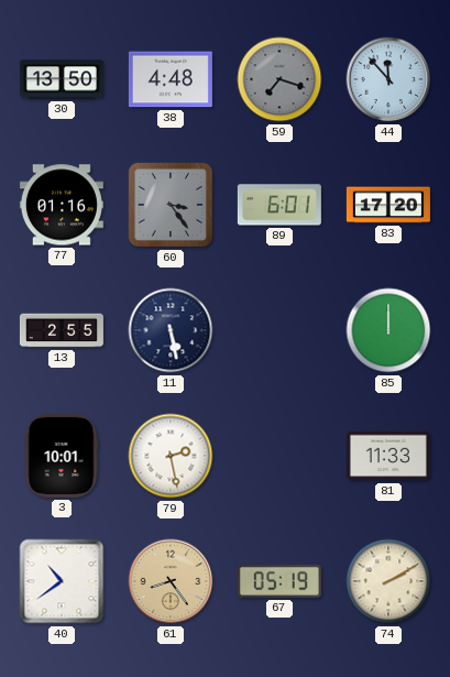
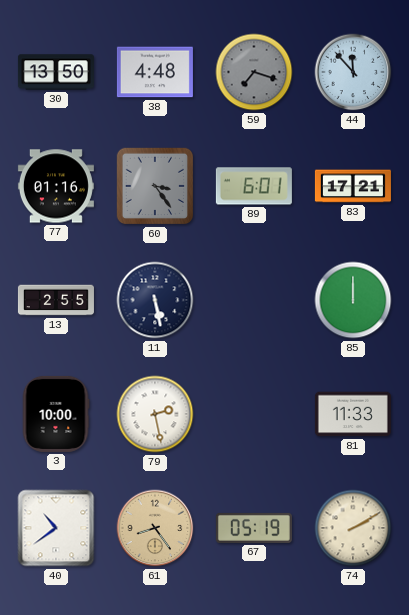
83: 17:20 -> 17:21 (353, 186)
3: 10:01 -> 10:00 (56, 414)
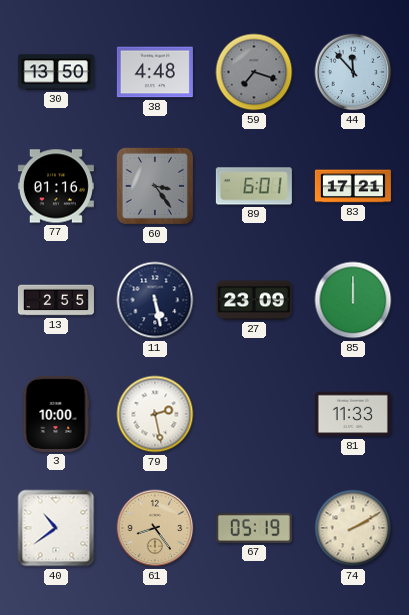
27: none -> 23:09 (254, 300)
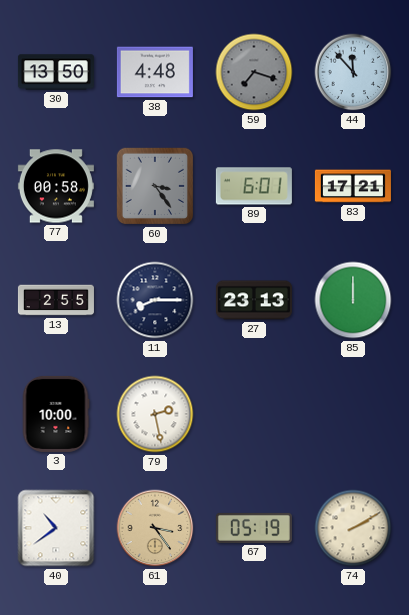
77: 01:16 -> 00:58 (56, 186)
11: 5:28 -> 8:15 (155, 300)
27: 23:09 -> 23:13 (254, 300)
81: 11:33 -> none (353, 414)
61: 8:24 -> 3:24 (155, 528)
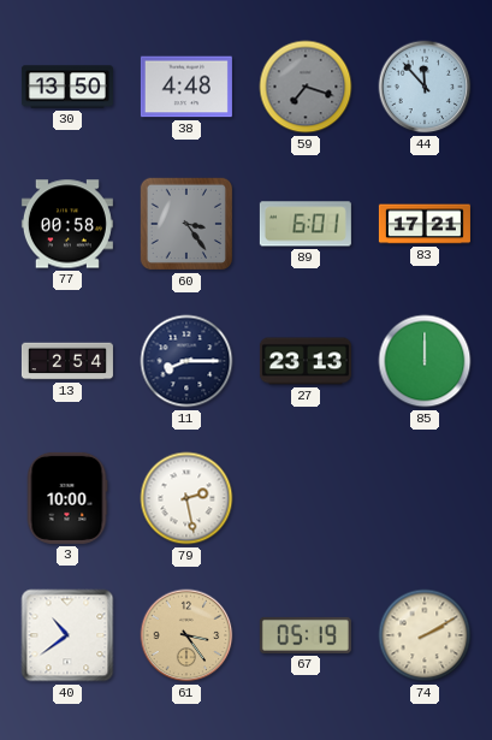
13: 2:55 -> 2:54 (67, 361)
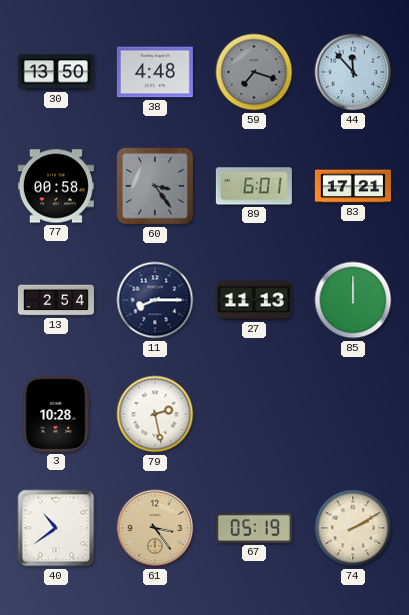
27: 23:13 -> 11:13 (254, 300)
3: 10:00 -> 10:28 (56, 414)
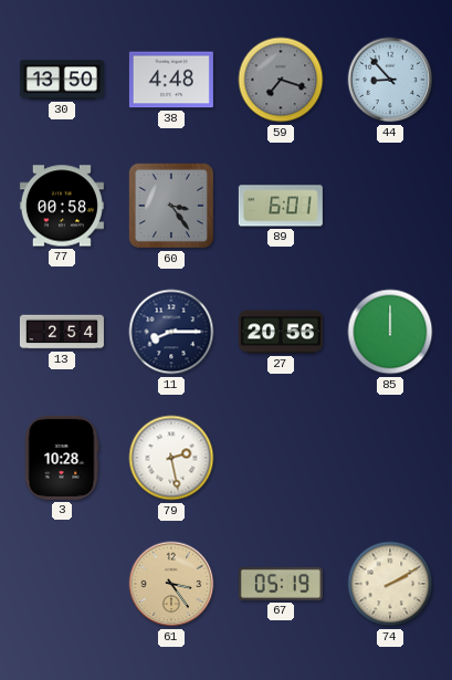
44: 11:53 -> 8:53 (390, 80)
83: 17:21 -> none (353, 186)
27: 11:13 -> 20:56 (281, 332)
40: 10:39 -> none (56, 528)
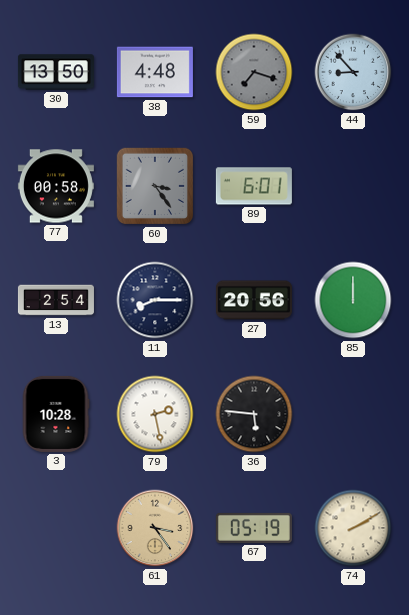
36: none -> 5:46 (254, 414)
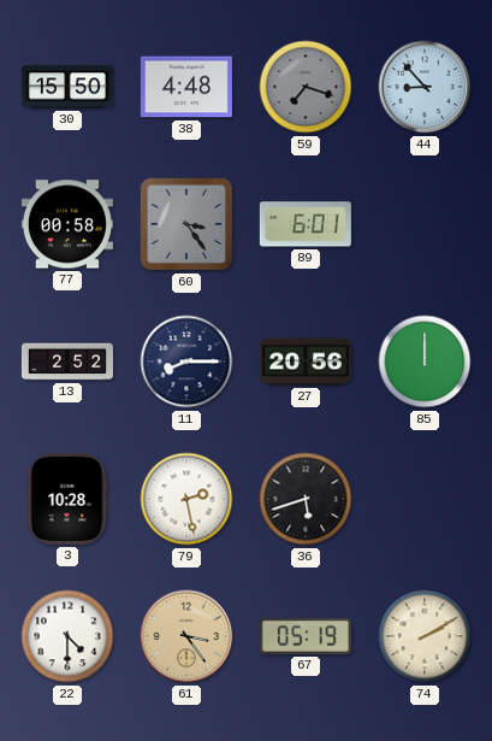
30: 13:50 -> 15:50 (67, 87)
13: 2:54 -> 2:52 (67, 361)
36: 5:46 -> 5:42 (306, 499)
22: none -> 4:30 (67, 636)
